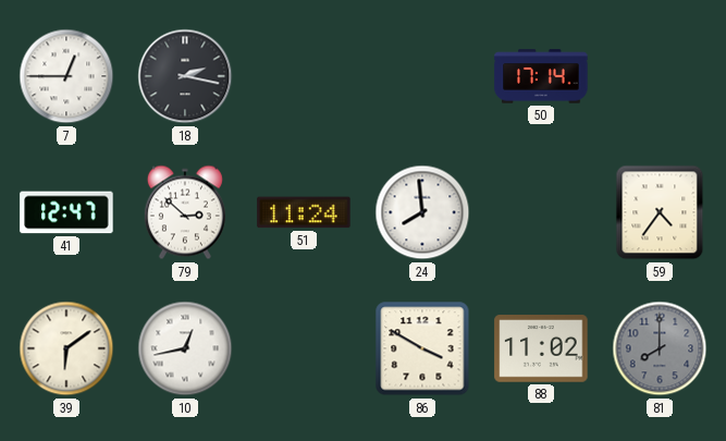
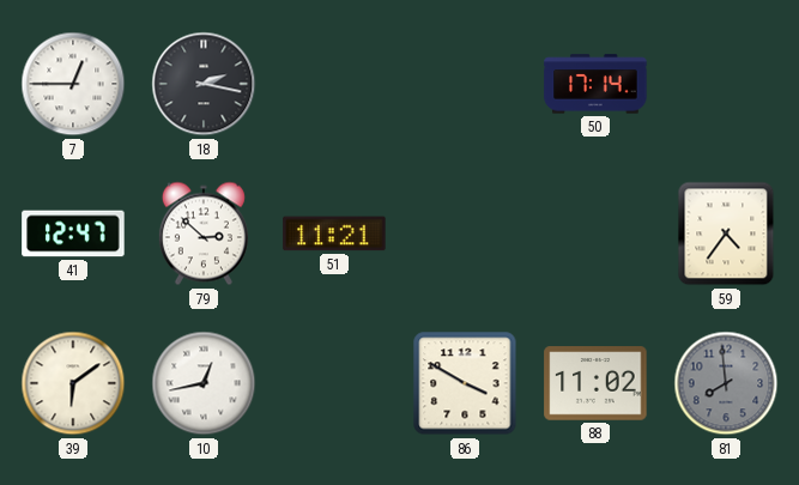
51: 11:24 -> 11:21 (334, 234)
24: 7:59 -> none (422, 212)
81: 8:00 -> 7:59 (726, 383)
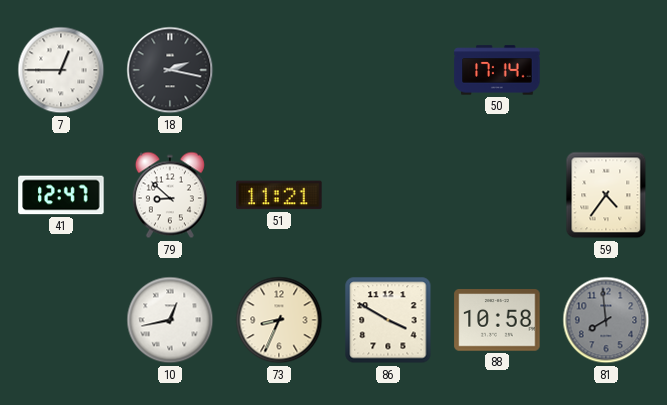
79: 2:52 -> 8:52 (170, 195)
39: 6:09 -> none (73, 383)
73: none -> 8:34 (279, 320)
88: 11:02 -> 10:58 (497, 320)
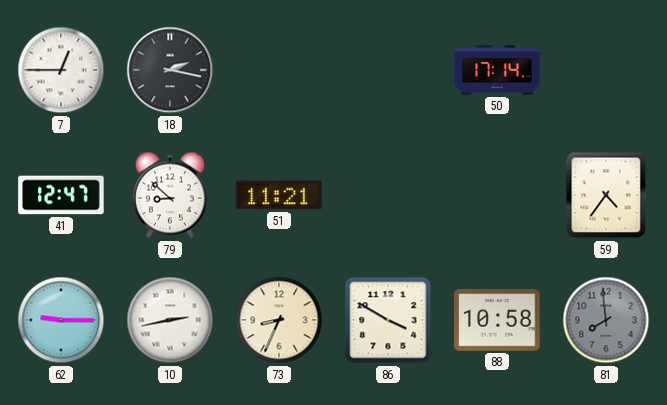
62: none -> 9:15 (61, 320)
10: 12:43 -> 2:43 (170, 320)
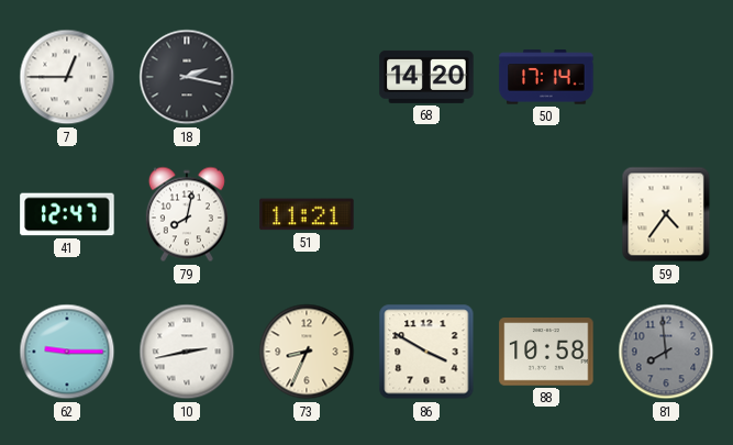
68: none -> 14:20 (426, 77)
79: 8:52 -> 8:02 (187, 214)
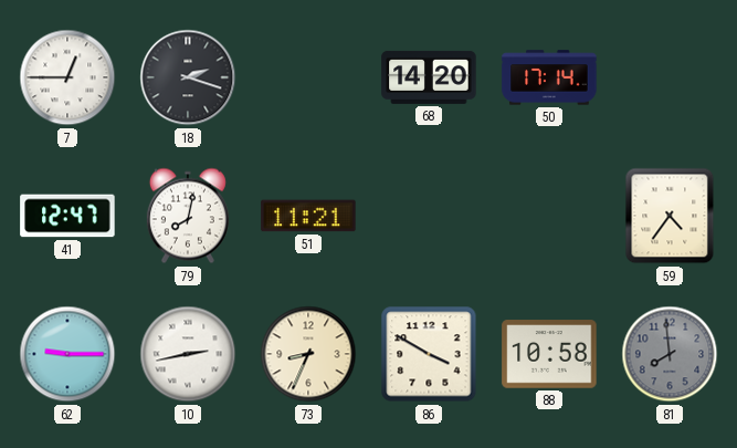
18: 2:17 -> 2:18 (188, 77)
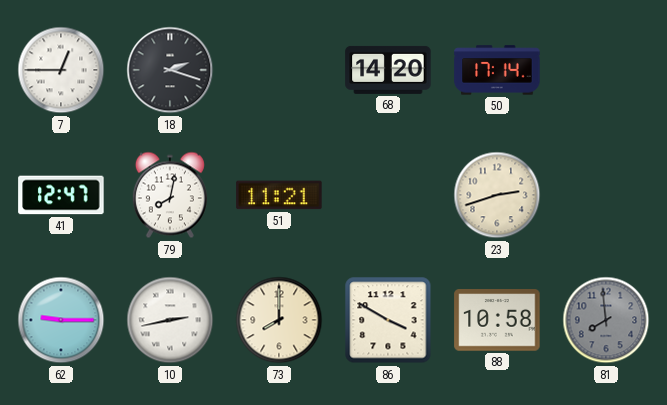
23: none -> 2:42 (497, 195)
59: 4:36 -> none (670, 216)
73: 8:34 -> 8:00 (279, 320)
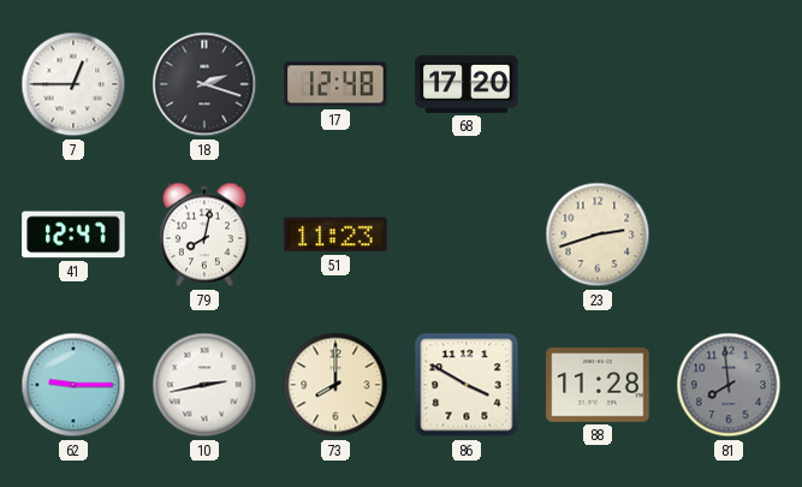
17: none -> 12:48 (335, 84)
68: 14:20 -> 17:20 (467, 84)
50: 17:14 -> none (497, 70)
51: 11:21 -> 11:23 (335, 234)
88: 10:58 -> 11:28 (598, 385)
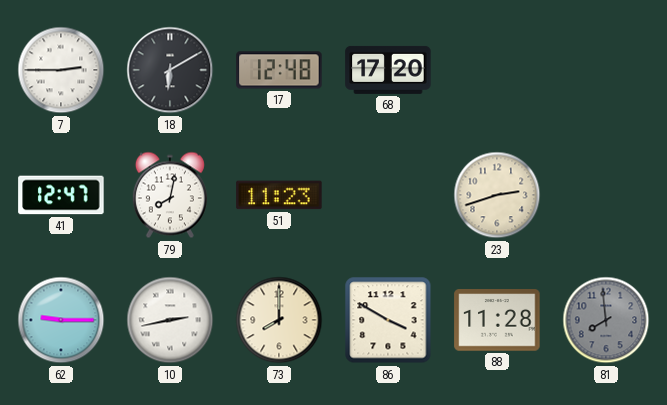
7: 12:45 -> 2:45 (61, 70)
18: 2:18 -> 6:10 (170, 70)
